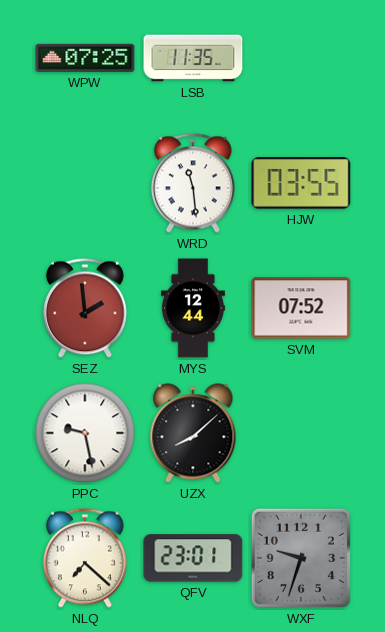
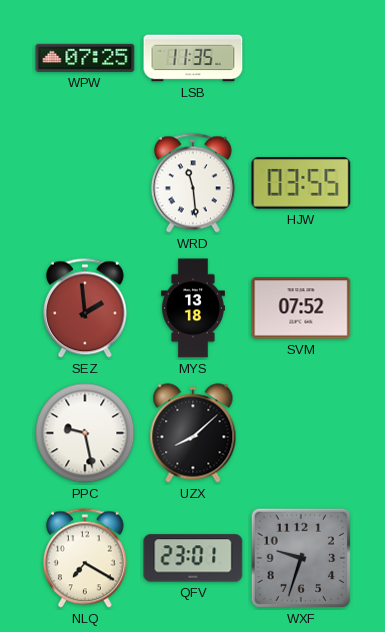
MYS: 12:44 -> 13:18 (193, 308)
NLQ: 7:22 -> 7:20 (85, 558)
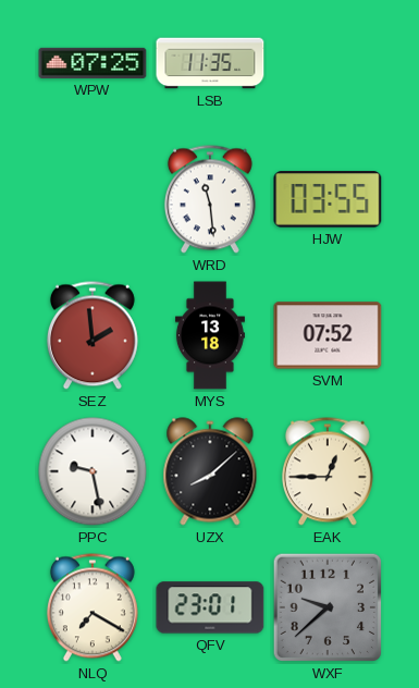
EAK: none -> 12:45 (328, 471)
WXF: 9:33 -> 9:38 (328, 607)
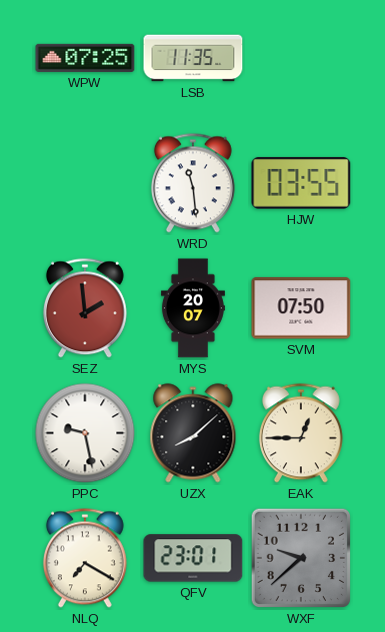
MYS: 13:18 -> 20:07 (193, 308)
SVM: 07:52 -> 07:50 (301, 308)
